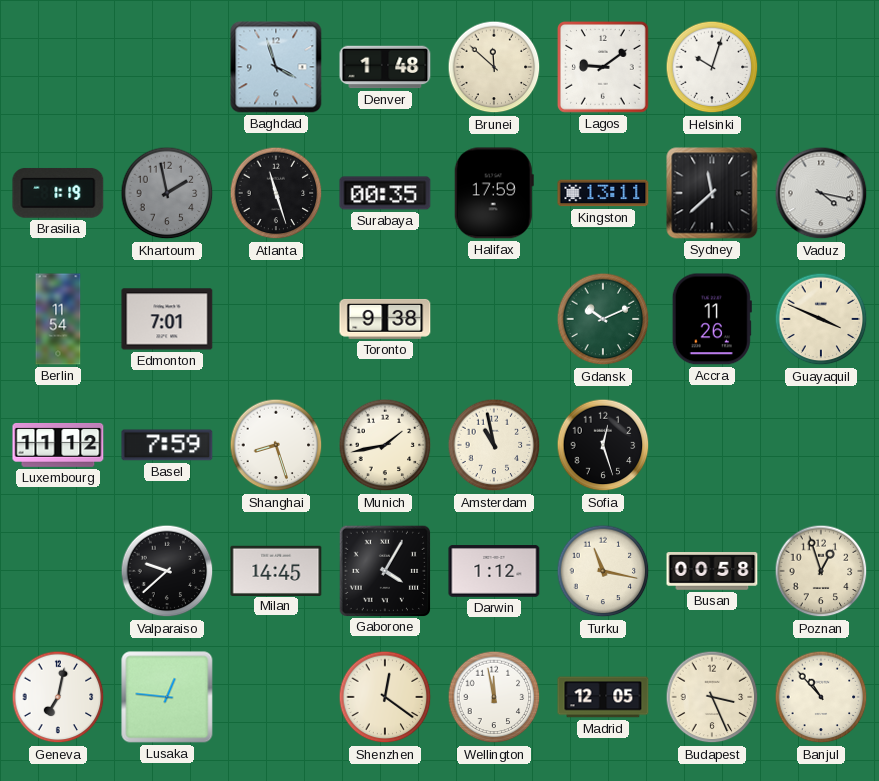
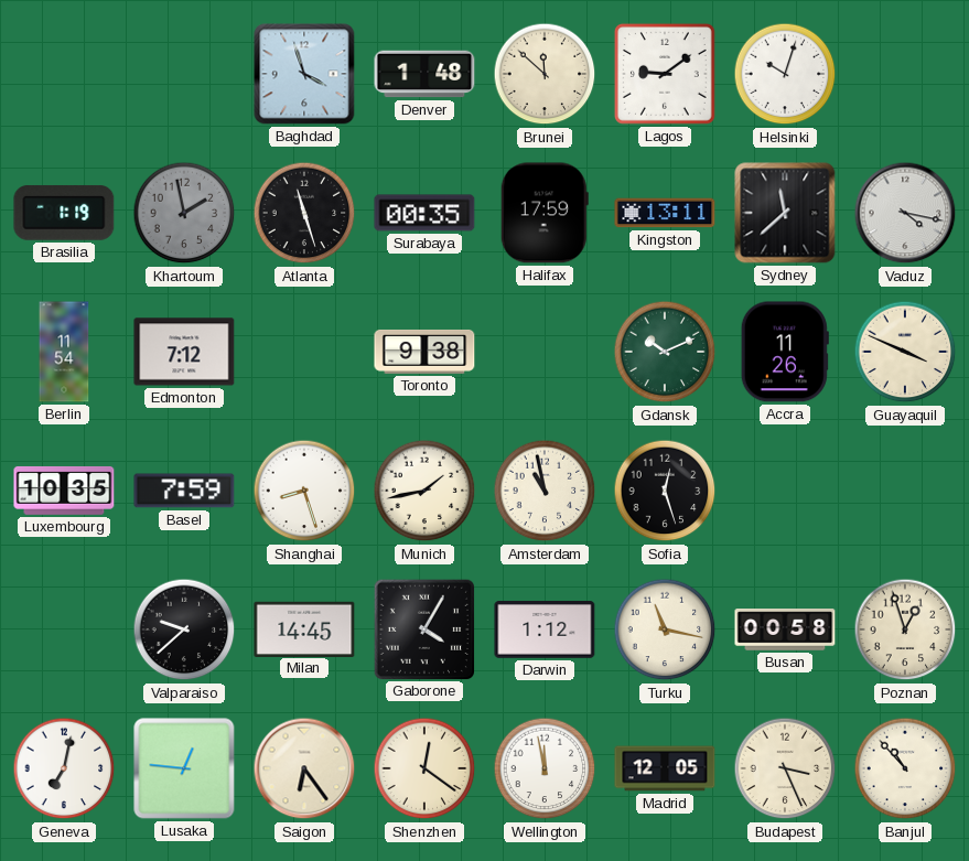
Edmonton: 7:01 -> 7:12 (184, 352)
Luxembourg: 11:12 -> 10:35 (64, 491)
Saigon: none -> 6:24 (304, 768)
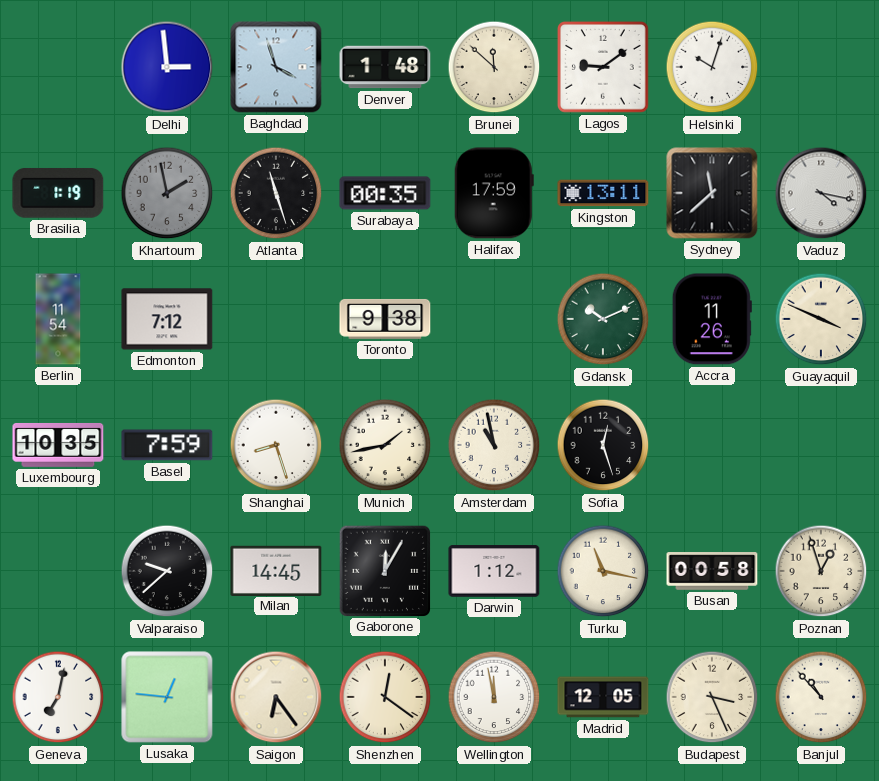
Delhi: none -> 2:59 (167, 67)
Gaborone: 4:05 -> 12:05 (384, 570)
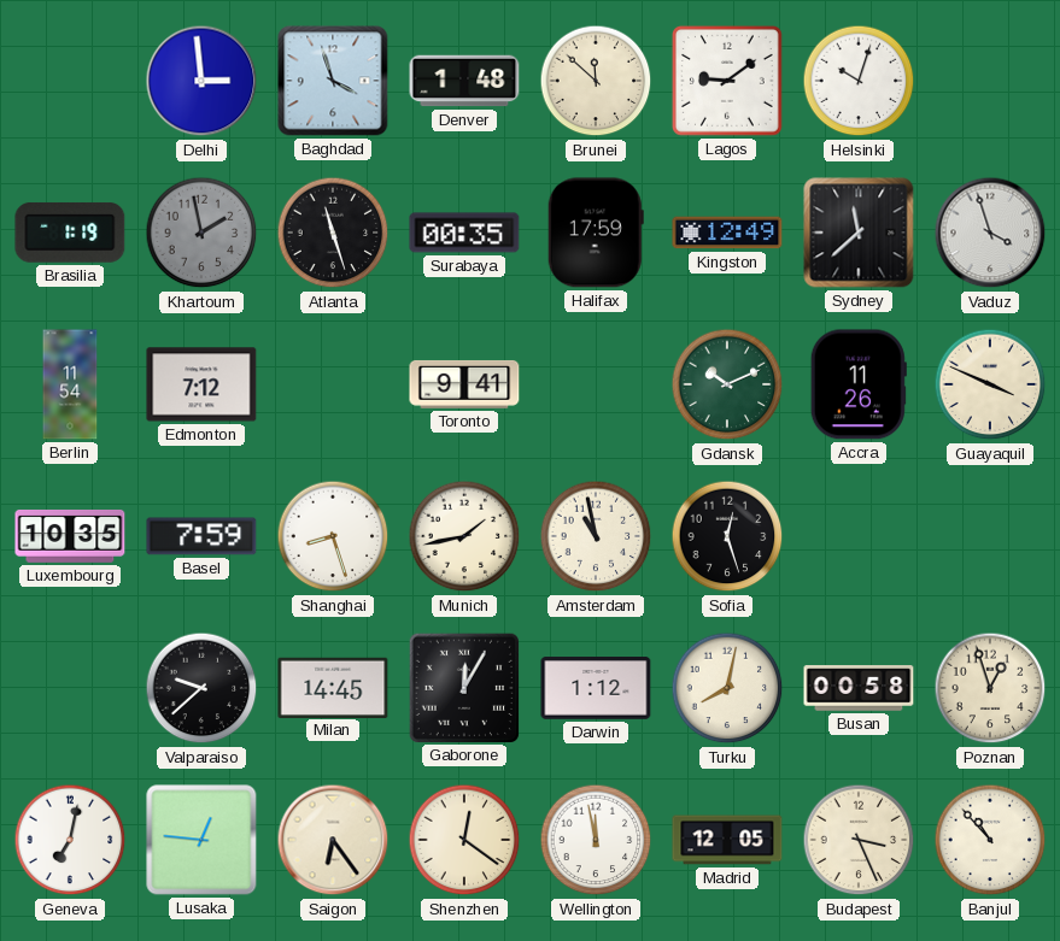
Kingston: 13:11 -> 12:49 (727, 233)
Vaduz: 4:17 -> 3:57 (990, 233)
Toronto: 9:38 -> 9:41 (464, 384)
Turku: 11:17 -> 8:02 (727, 688)
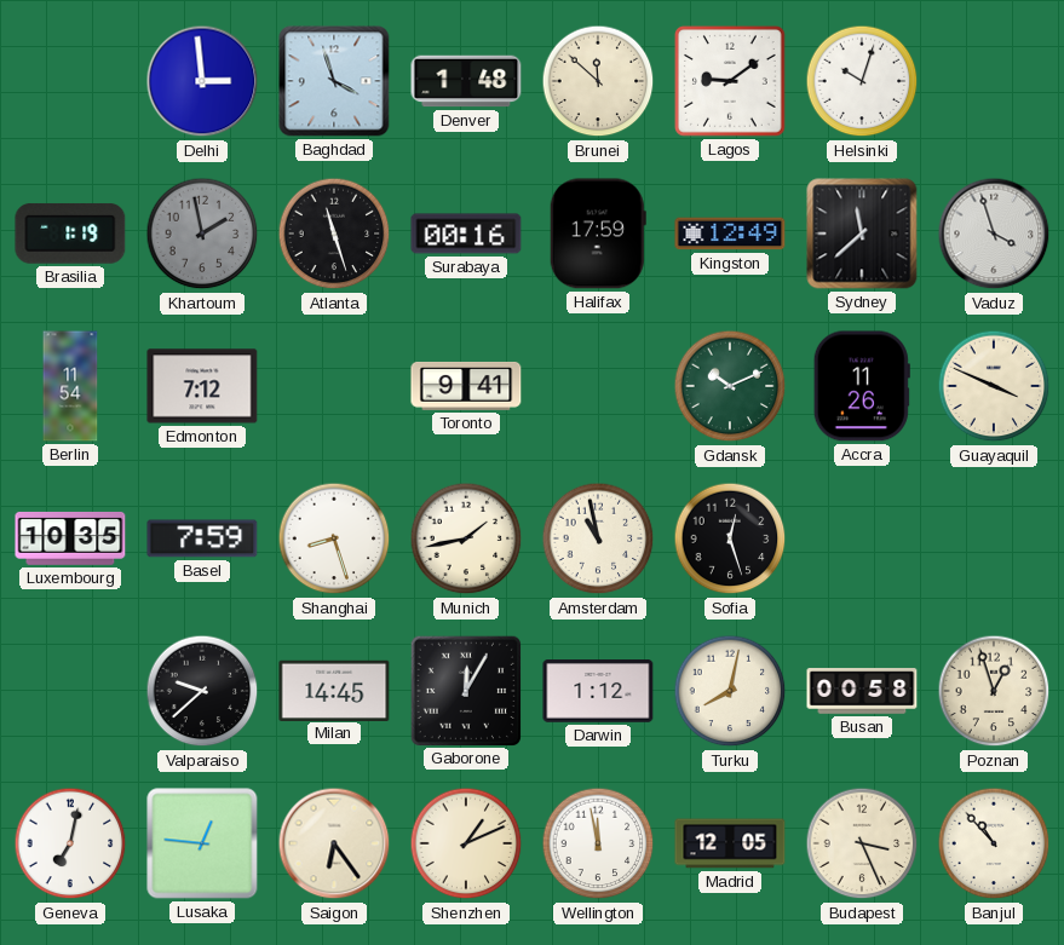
Surabaya: 00:35 -> 00:16 (466, 234)
Shenzhen: 12:21 -> 1:11 (466, 843)
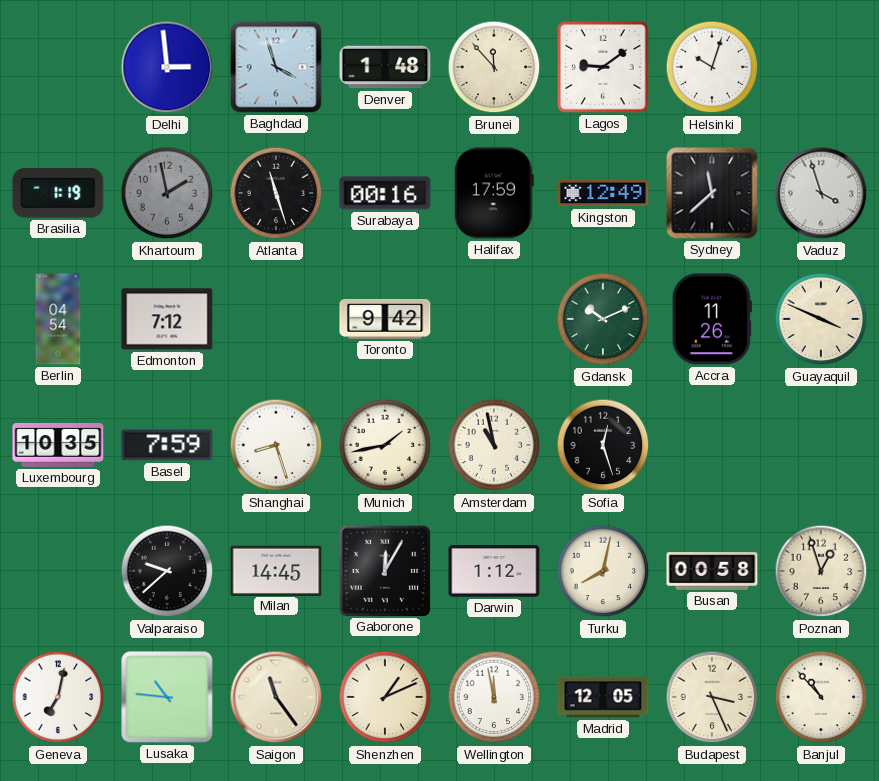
Brunei: 11:52 -> 11:53 (494, 67)
Berlin: 11:54 -> 04:54 (58, 319)
Toronto: 9:41 -> 9:42 (385, 319)
Lusaka: 12:46 -> 10:46 (167, 697)
Saigon: 6:24 -> 11:24 (276, 697)
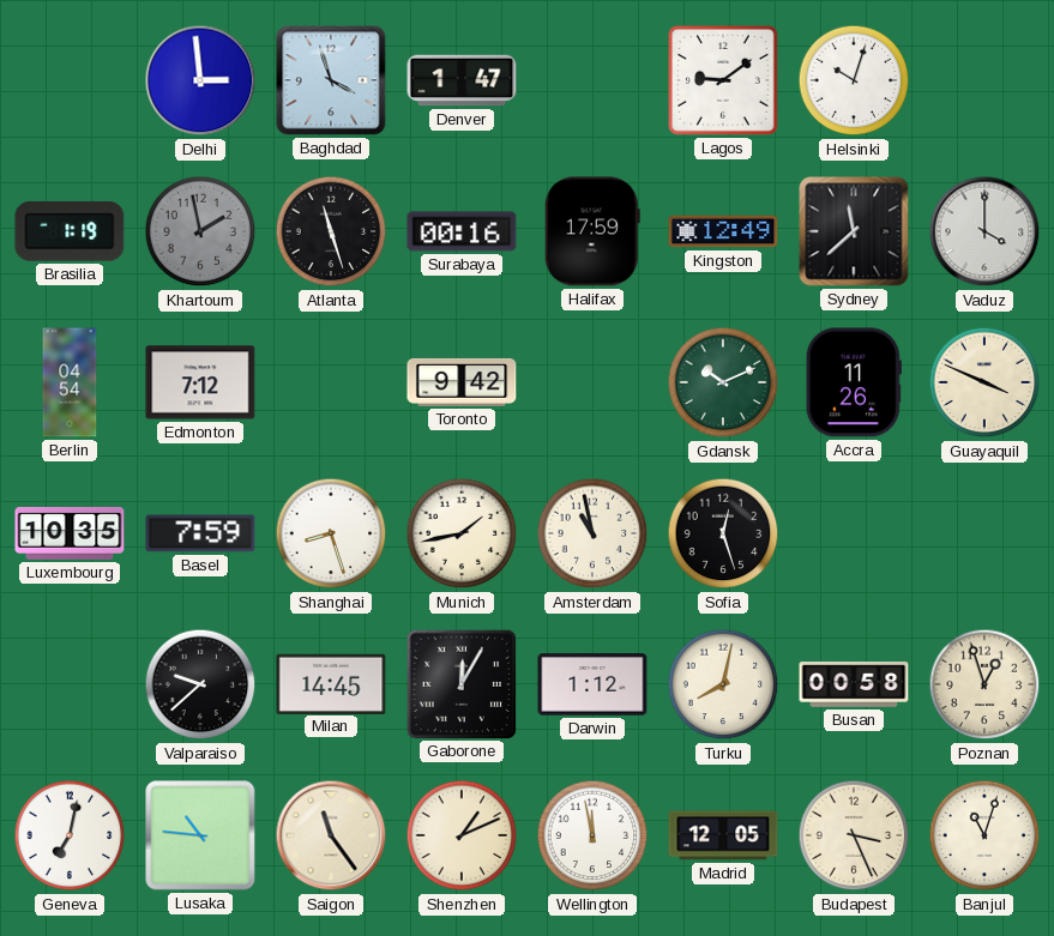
Denver: 1:48 -> 1:47 (462, 80)
Brunei: 11:53 -> none (494, 67)
Vaduz: 3:57 -> 4:00 (984, 231)
Banjul: 10:53 -> 11:03 (984, 835)
